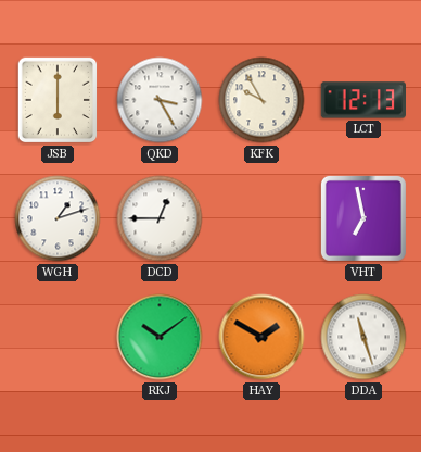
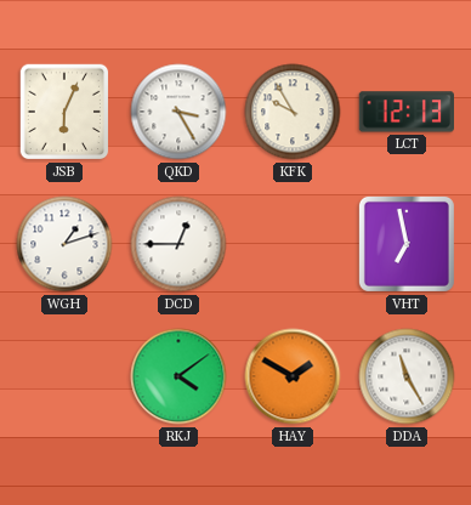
JSB: 6:00 -> 6:04 (64, 112)
RKJ: 10:09 -> 4:09 (178, 376)
DDA: 11:27 -> 11:25 (407, 376)
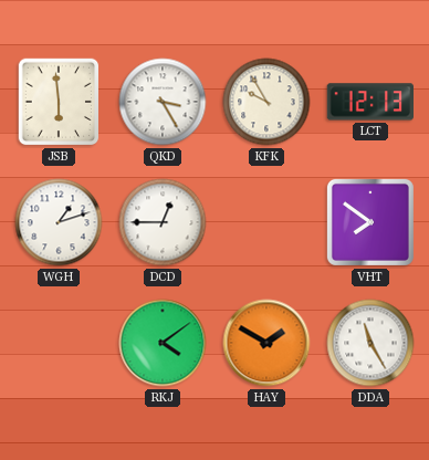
JSB: 6:04 -> 5:59 (59, 102)
VHT: 6:58 -> 7:51 (370, 222)
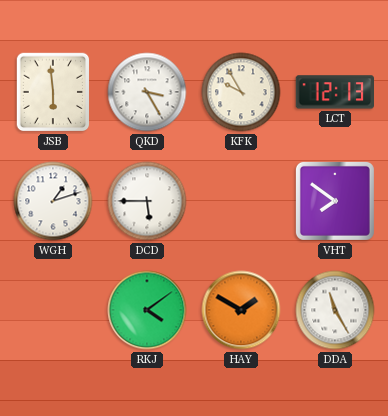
DCD: 12:45 -> 5:45 (147, 201)
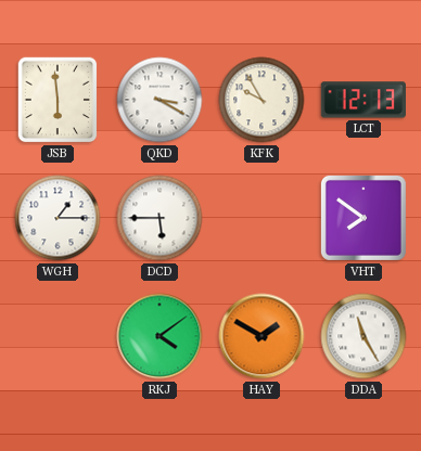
QKD: 3:25 -> 3:20 (160, 100)
WGH: 1:12 -> 1:15 (58, 218)
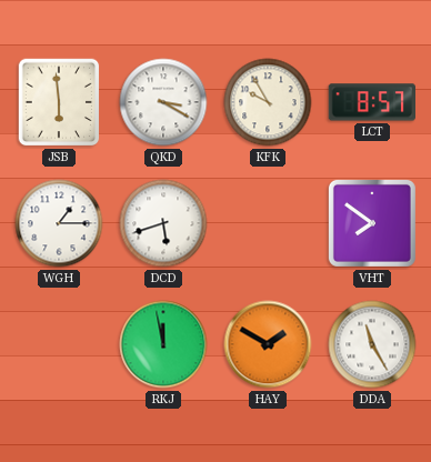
LCT: 12:13 -> 8:57 (372, 102)
DCD: 5:45 -> 5:42 (163, 223)
RKJ: 4:09 -> 11:58 (163, 344)
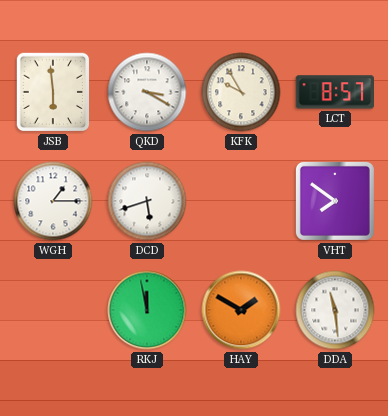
DDA: 11:25 -> 11:29 (335, 310)
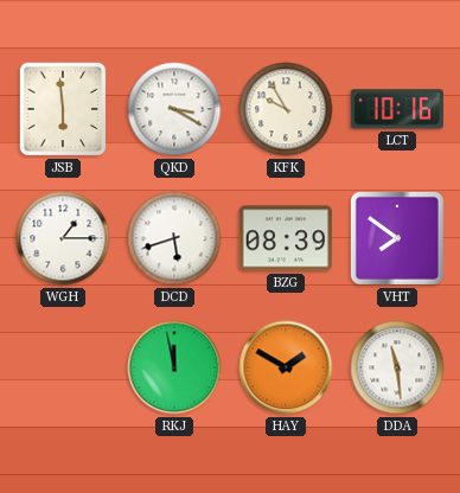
LCT: 8:57 -> 10:16 (397, 109)
BZG: none -> 08:39 (286, 238)
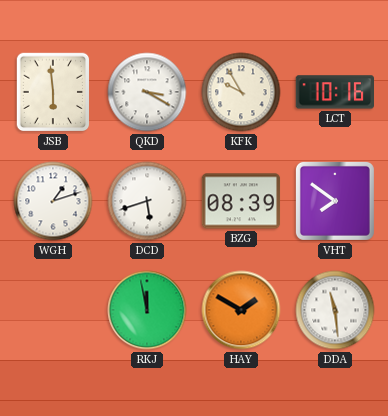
WGH: 1:15 -> 1:12 (53, 201)
